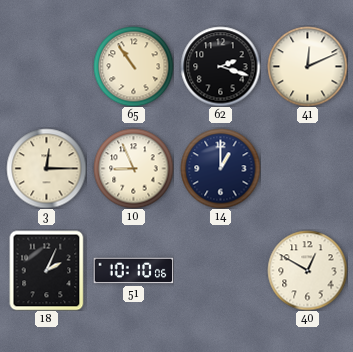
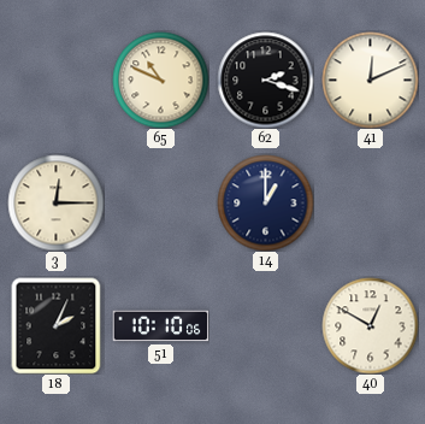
65: 10:54 -> 10:49 (160, 79)
10: 8:56 -> none (133, 168)
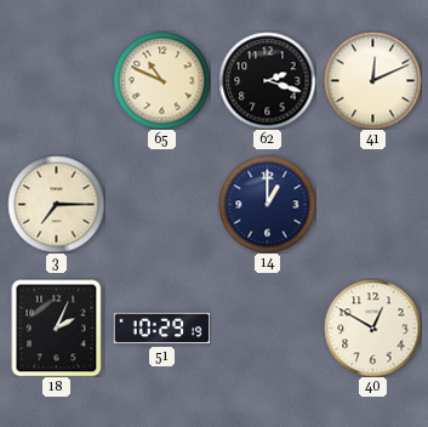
3: 12:15 -> 7:15 (56, 204)
51: 10:10 -> 10:29 (161, 329)
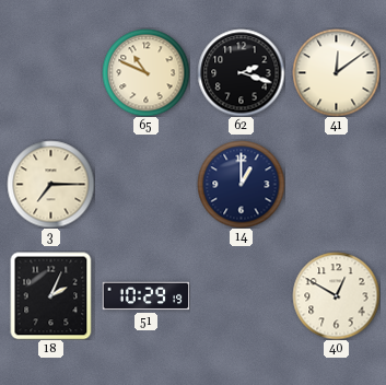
41: 12:11 -> 12:09 (336, 72)
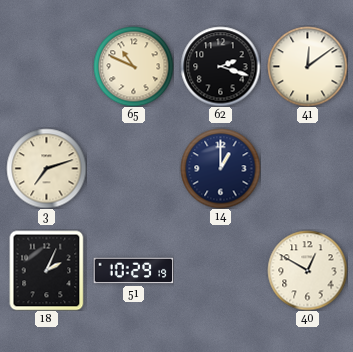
3: 7:15 -> 7:12 (46, 168)
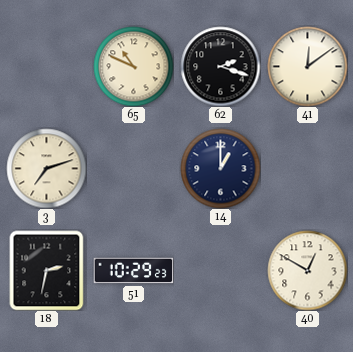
18: 2:04 -> 2:32 (47, 270)
51: 10:29:19 -> 10:29:23 (133, 271)
